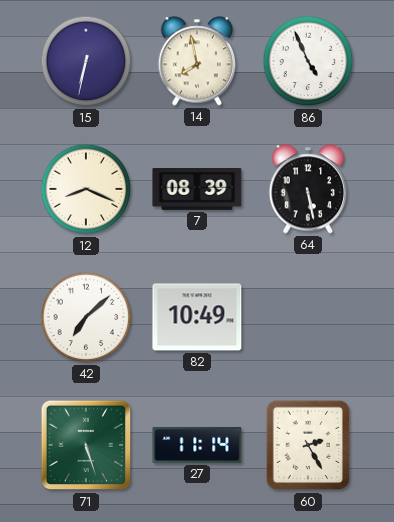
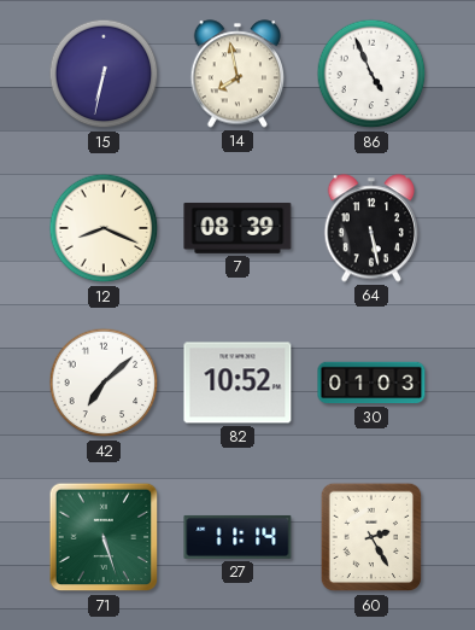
82: 10:49 -> 10:52 (237, 383)
30: none -> 01:03 (371, 383)
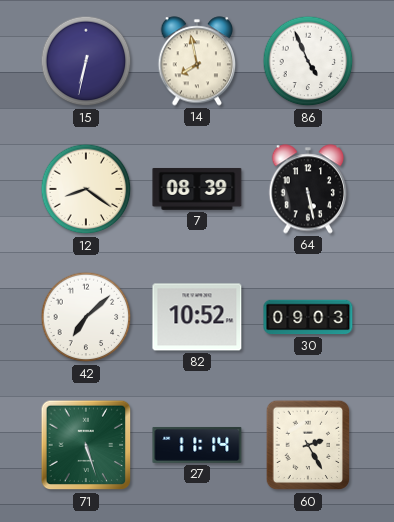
12: 8:19 -> 8:21 (86, 189)
30: 01:03 -> 09:03 (308, 317)
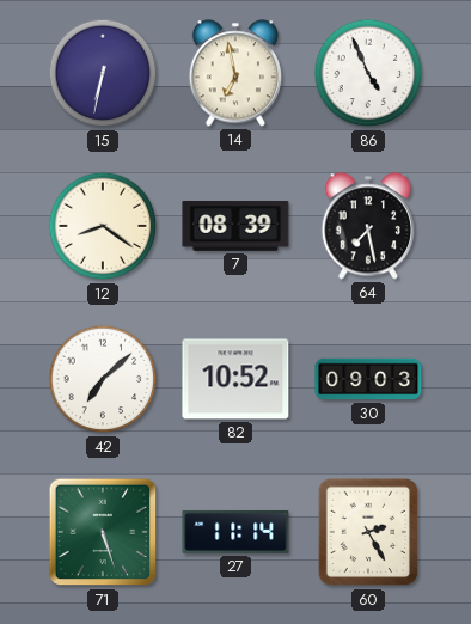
14: 7:58 -> 6:58 (235, 73)
64: 5:28 -> 7:28 (368, 226)
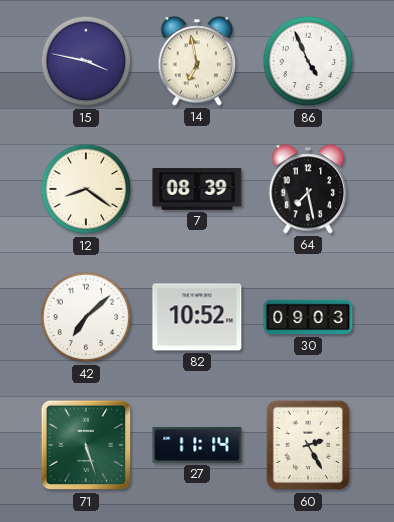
15: 6:32 -> 3:47 (86, 61)
